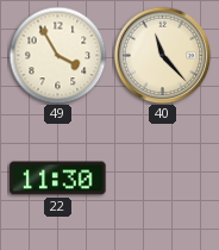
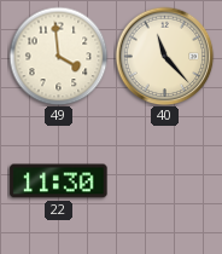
49: 3:55 -> 3:59 (58, 56)
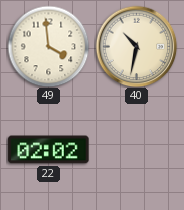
40: 11:23 -> 10:32 (136, 46)
22: 11:30 -> 02:02 (49, 150)
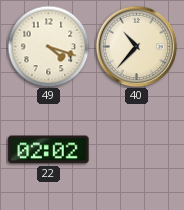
49: 3:59 -> 4:18 (48, 46)
40: 10:32 -> 10:37 (136, 46)
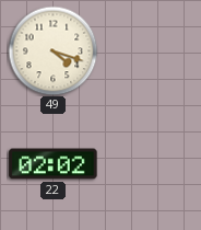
40: 10:37 -> none (136, 46)
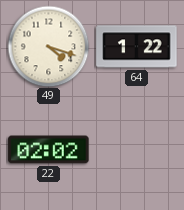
64: none -> 1:22 (137, 47)
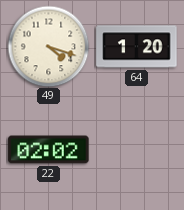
64: 1:22 -> 1:20 (137, 47)
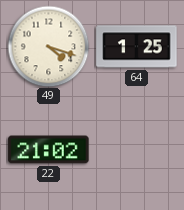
64: 1:20 -> 1:25 (137, 47)
22: 02:02 -> 21:02 (49, 150)
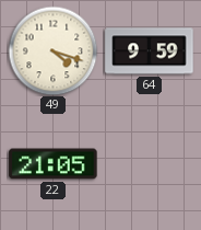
64: 1:25 -> 9:59 (150, 51)
22: 21:02 -> 21:05 (54, 164)
